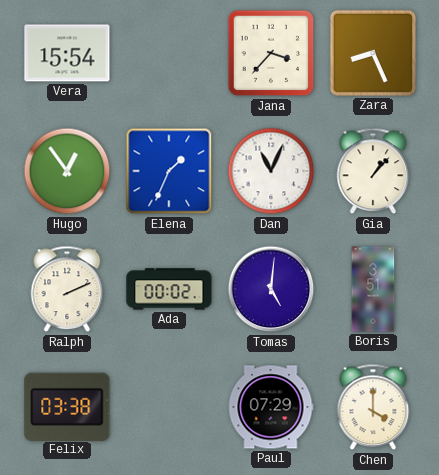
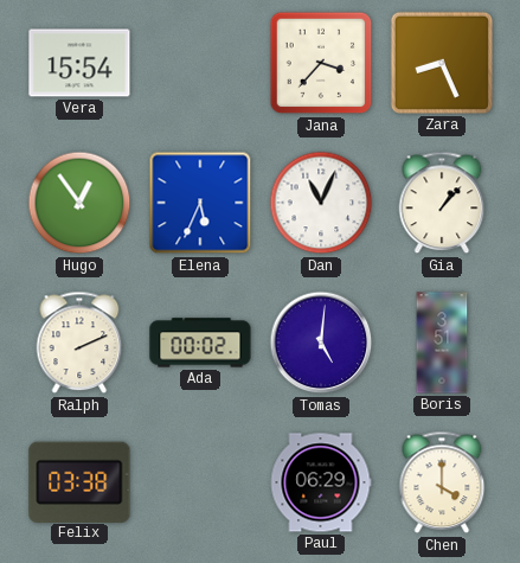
Elena: 1:34 -> 5:34 (200, 203)
Paul: 07:29 -> 06:29 (321, 482)
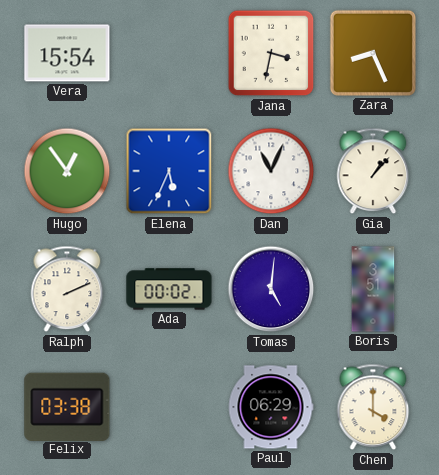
Jana: 3:37 -> 3:32 (271, 53)
